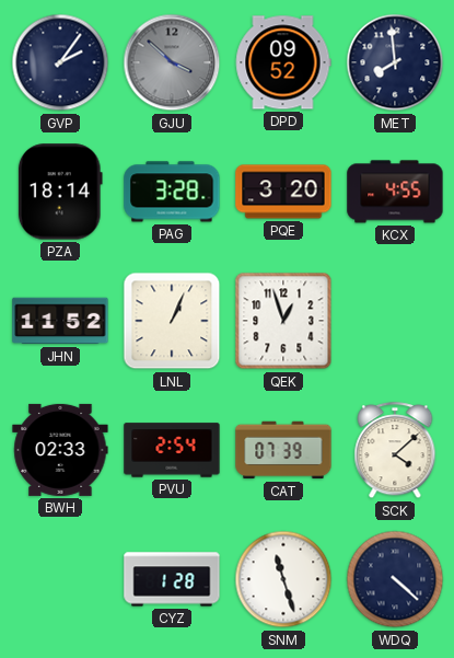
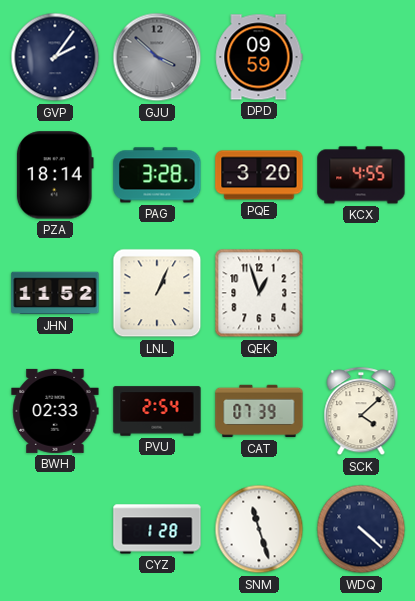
DPD: 09:52 -> 09:59 (259, 57)
MET: 7:59 -> none (395, 62)
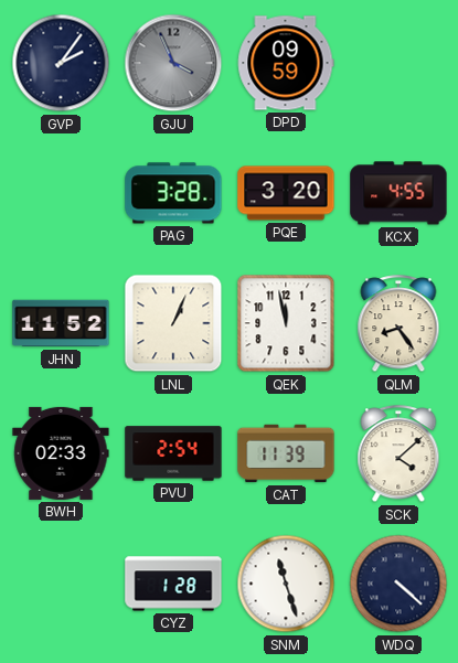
GJU: 3:52 -> 3:56 (173, 63)
PZA: 18:14 -> none (55, 175)
QEK: 12:57 -> 11:58 (286, 323)
QLM: none -> 8:24 (398, 324)
CAT: 07:39 -> 11:39 (286, 453)
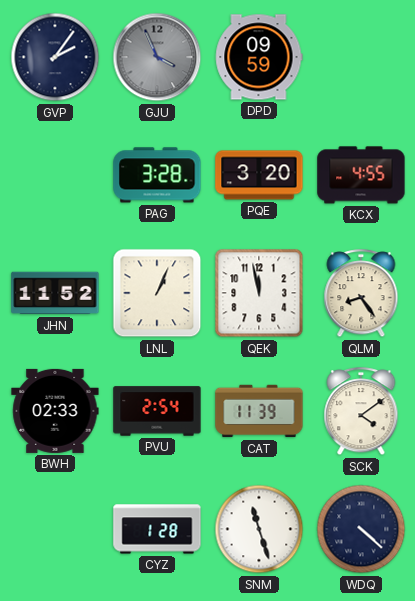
SCK: 4:08 -> 4:09 (361, 412)
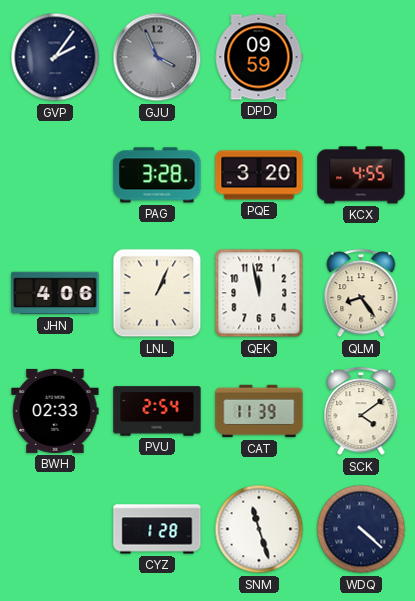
JHN: 11:52 -> 4:06 (55, 293)
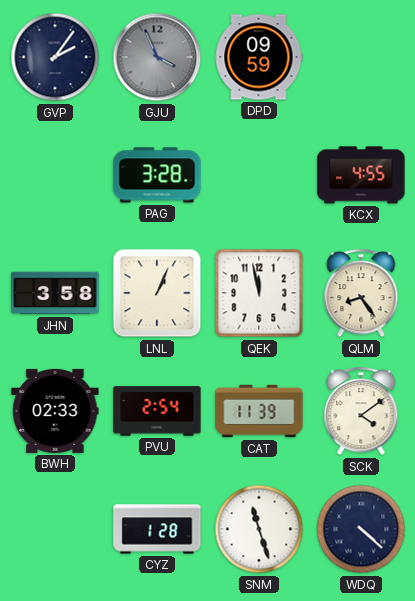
PQE: 3:20 -> none (259, 175)
JHN: 4:06 -> 3:58 (55, 293)
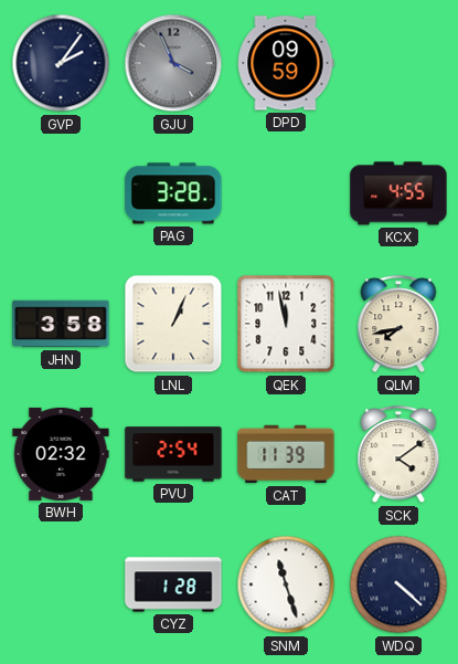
QLM: 8:24 -> 7:43 (398, 325)
BWH: 02:33 -> 02:32 (61, 454)
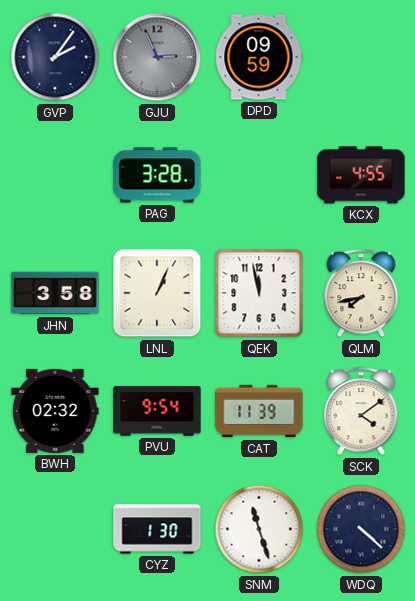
GJU: 3:56 -> 2:56 (157, 57)
PVU: 2:54 -> 9:54 (157, 411)
CYZ: 1:28 -> 1:30 (157, 529)
